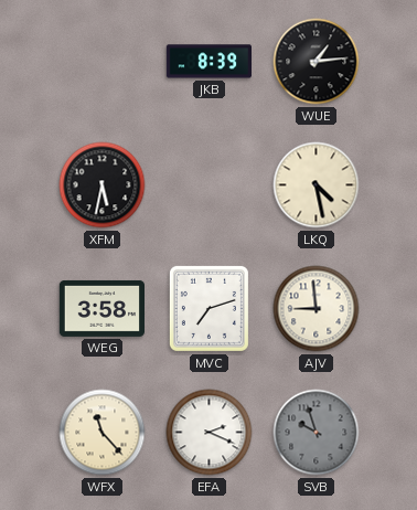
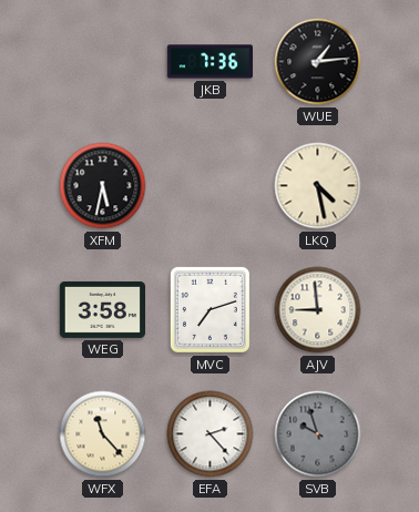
JKB: 8:39 -> 7:36 (209, 62)
EFA: 2:19 -> 2:23 (211, 434)
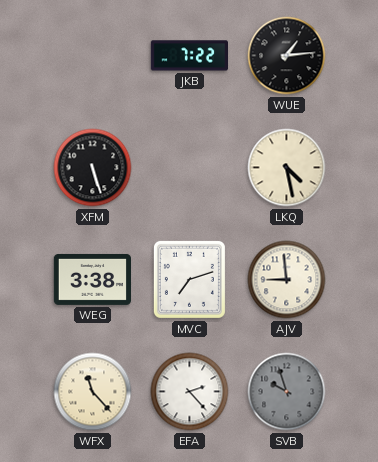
JKB: 7:36 -> 7:22 (189, 56)
XFM: 5:32 -> 5:27 (93, 168)
WEG: 3:58 -> 3:38 (92, 279)
